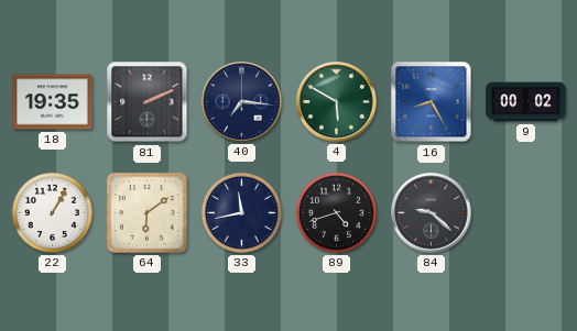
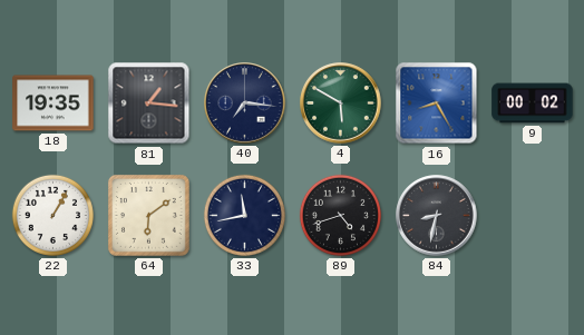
81: 2:11 -> 1:16 (149, 104)
84: 9:22 -> 8:32 (437, 216)
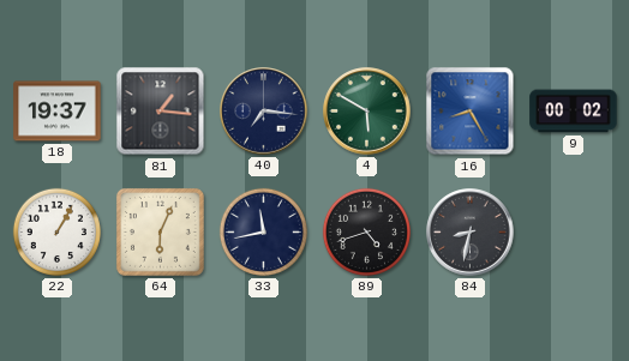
18: 19:35 -> 19:37 (58, 112)
64: 6:09 -> 6:04 (160, 231)
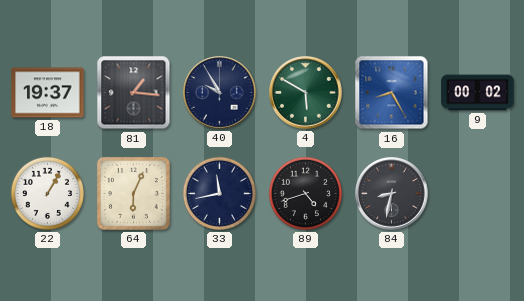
40: 7:16 -> 9:55 (220, 93)
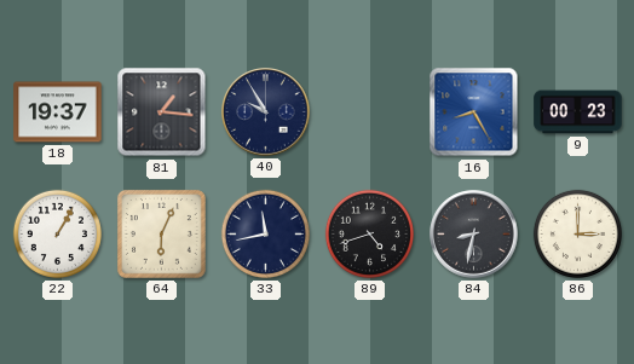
4: 5:50 -> none (306, 93)
9: 00:02 -> 00:23 (578, 112)
86: none -> 3:00 (577, 233)
